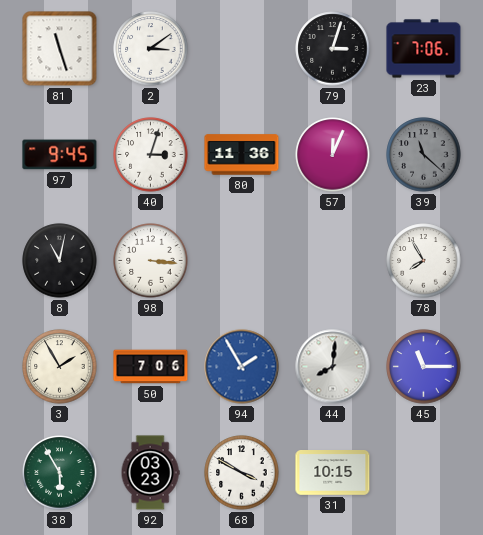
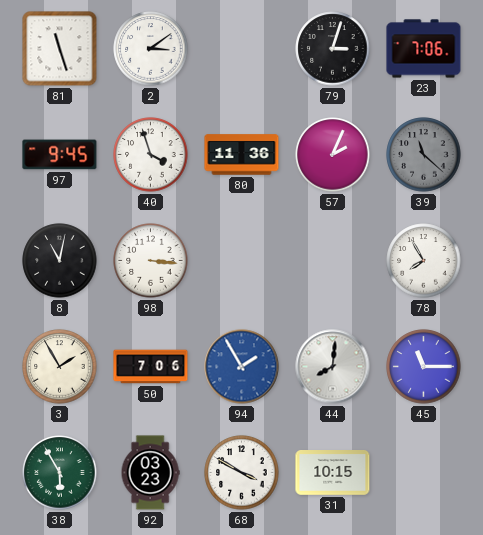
40: 3:03 -> 3:57 (151, 155)
57: 12:04 -> 2:04 (333, 155)
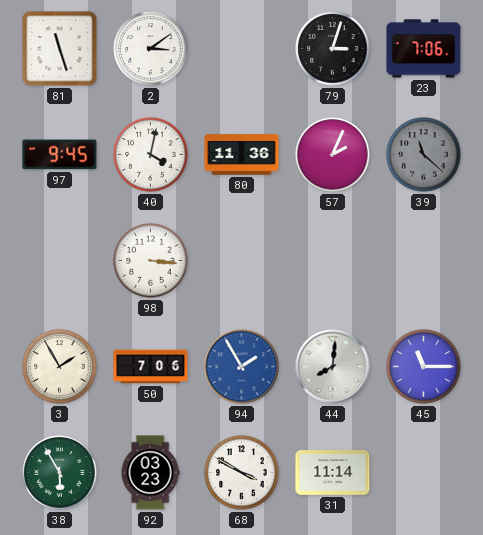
40: 3:57 -> 4:02 (151, 155)
8: 11:02 -> none (60, 261)
78: 7:55 -> none (424, 261)
31: 10:15 -> 11:14 (333, 473)
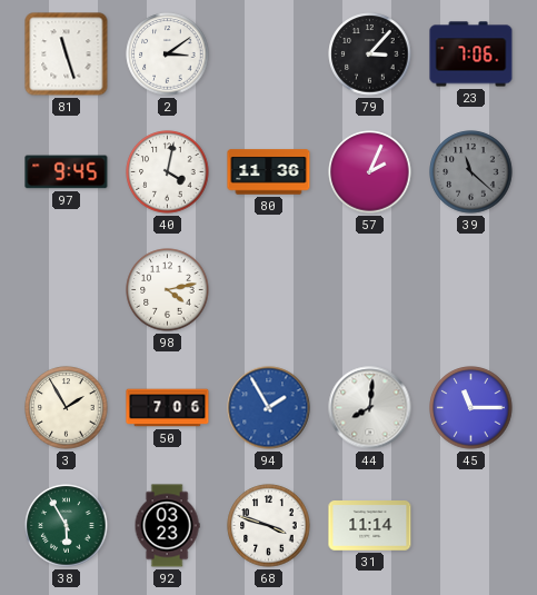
79: 3:03 -> 3:07 (370, 54)
98: 3:16 -> 4:13 (168, 290)
68: 3:50 -> 3:48 (269, 526)
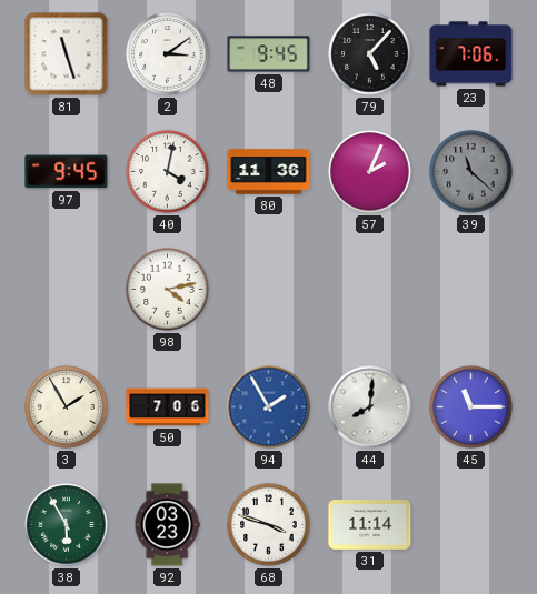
48: none -> 9:45 (269, 54)
79: 3:07 -> 5:07 (370, 54)
